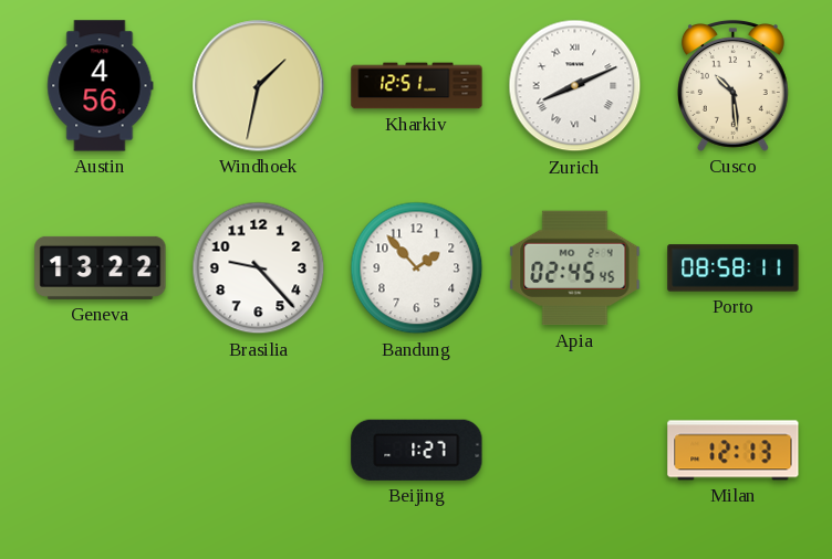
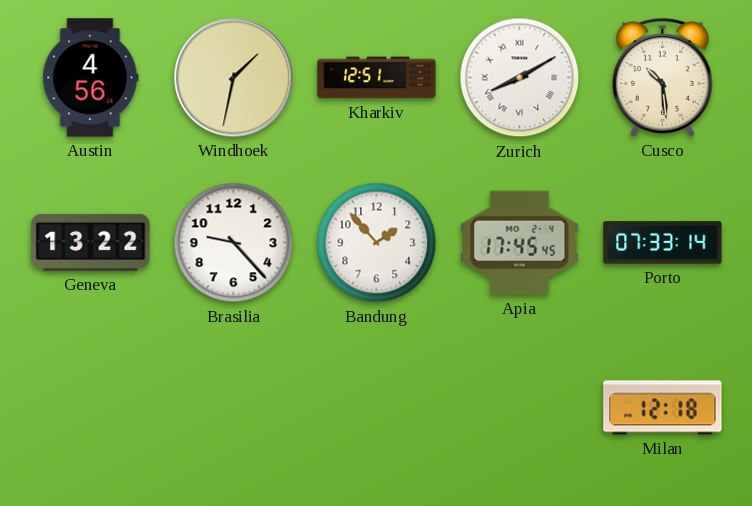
Zurich: 8:11 -> 8:10 (520, 78)
Apia: 02:45 -> 17:45 (520, 243)
Porto: 08:58 -> 07:33 (663, 243)
Beijing: 1:27 -> none (417, 450)
Milan: 12:13 -> 12:18 (663, 408)
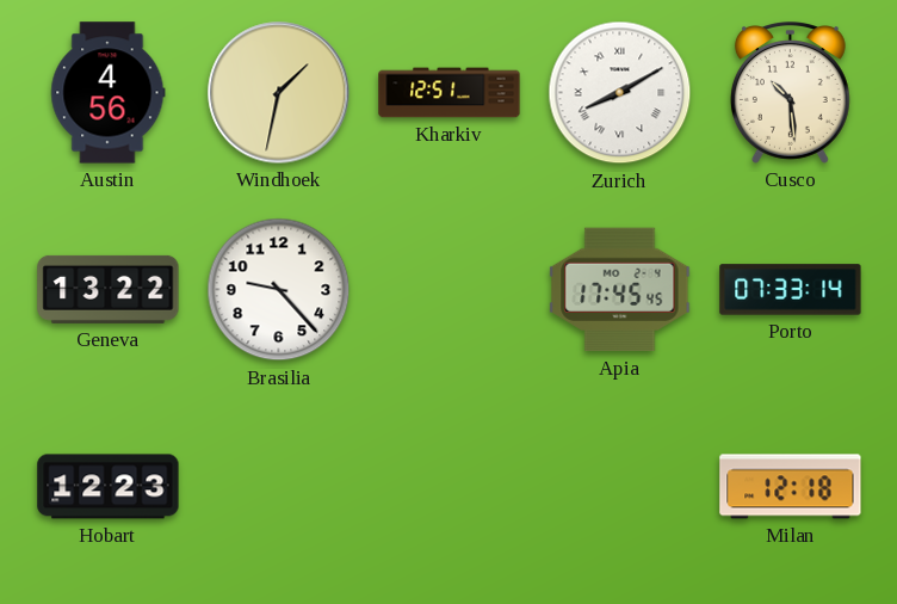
Bandung: 1:53 -> none (377, 243)
Hobart: none -> 12:23 (109, 487)
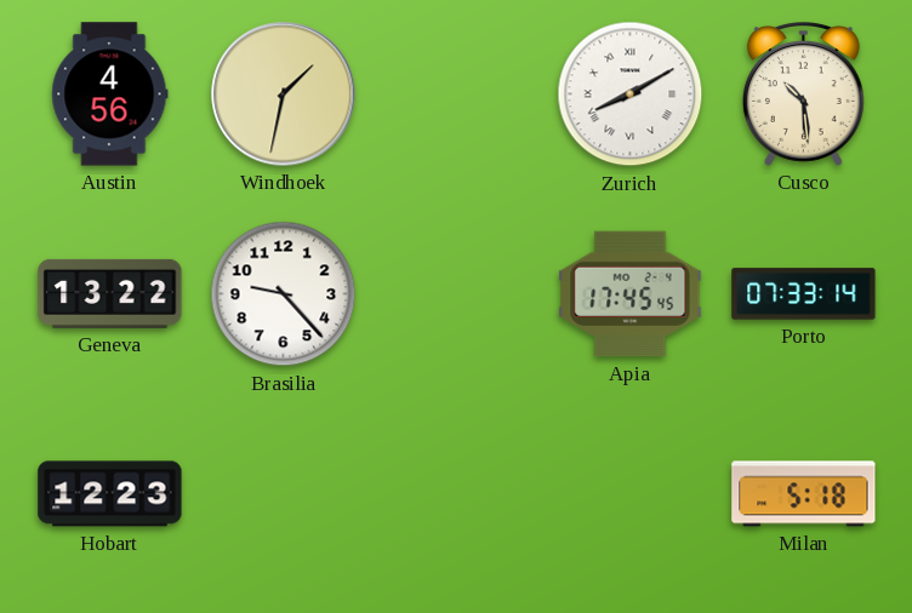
Kharkiv: 12:51 -> none (450, 93)
Milan: 12:18 -> 5:18 (804, 494)
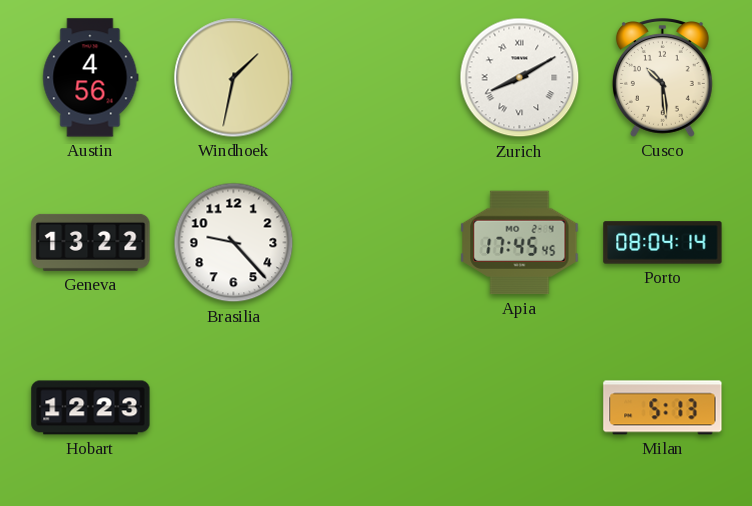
Porto: 07:33 -> 08:04 (663, 243)
Milan: 5:18 -> 5:13 (663, 408)
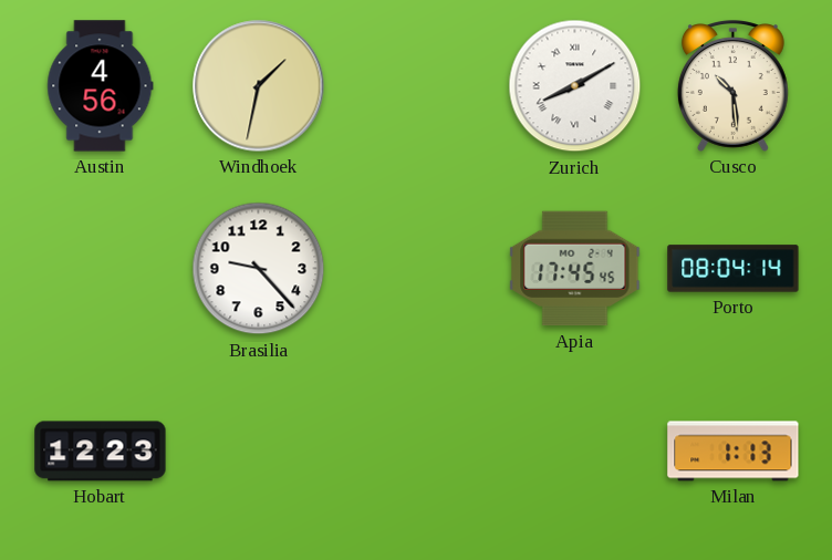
Geneva: 13:22 -> none (91, 242)
Milan: 5:13 -> 1:13 (734, 452)
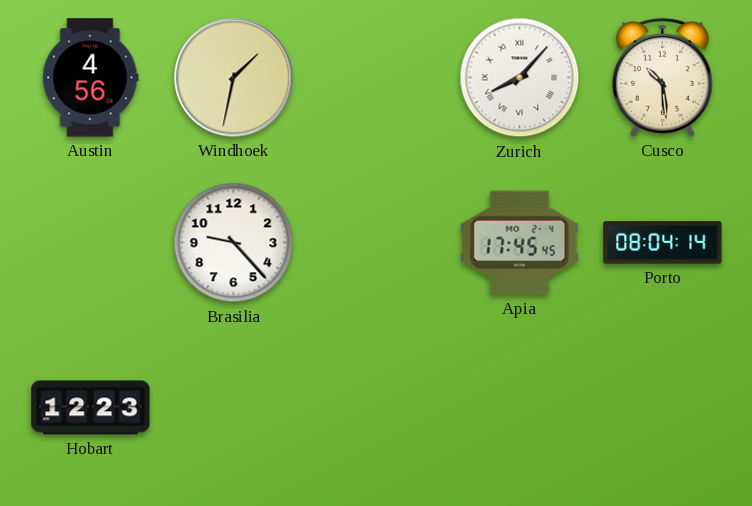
Zurich: 8:10 -> 8:07 (520, 78)
Milan: 1:13 -> none (734, 452)
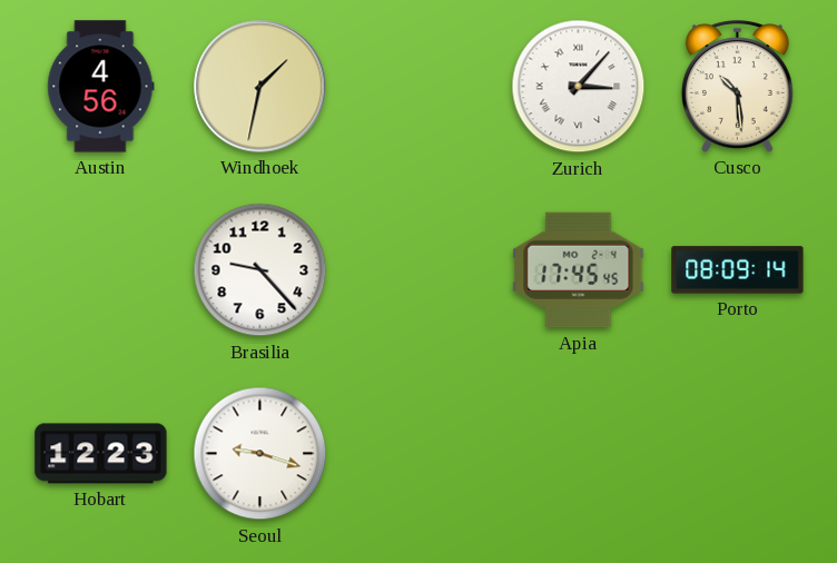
Zurich: 8:07 -> 3:07 (579, 87)
Porto: 08:04 -> 08:09 (738, 270)
Seoul: none -> 9:18 (260, 454)
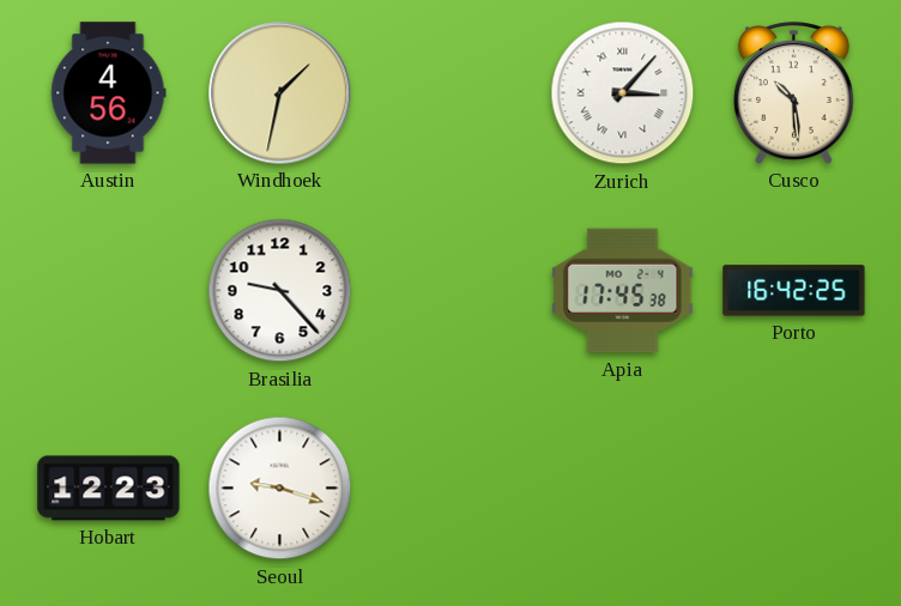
Apia: 17:45:45 -> 17:45:38 (623, 291)
Porto: 08:09 -> 16:42 (794, 291)
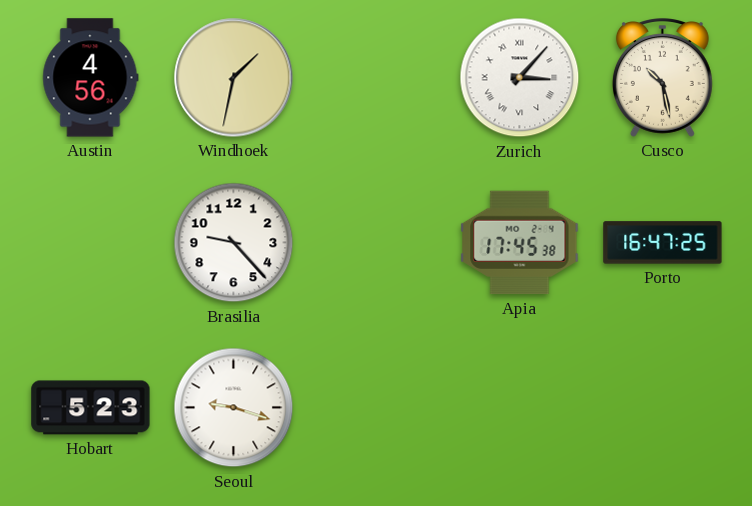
Cusco: 10:29 -> 10:28 (662, 78)
Porto: 16:42 -> 16:47 (663, 243)
Hobart: 12:23 -> 5:23 (91, 408)
